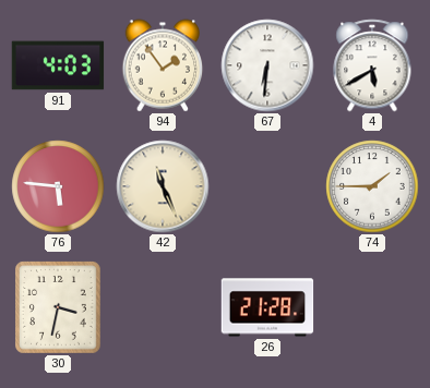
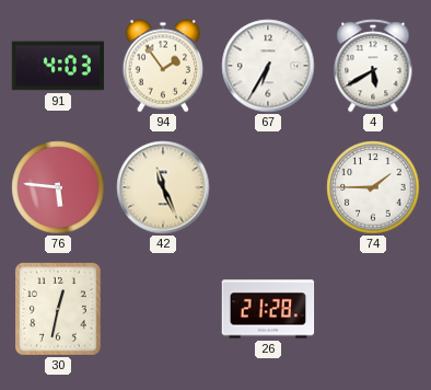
67: 6:31 -> 6:35 (268, 66)
30: 3:32 -> 12:32 (59, 310)
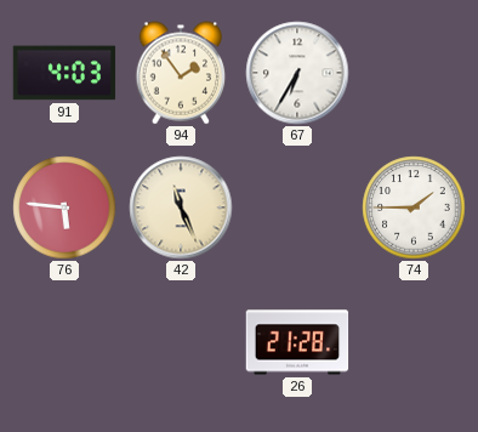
4: 5:40 -> none (373, 66)
30: 12:32 -> none (59, 310)
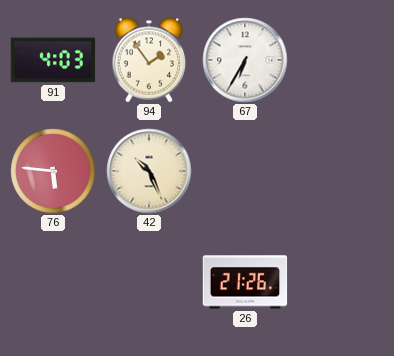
42: 11:26 -> 10:26 (149, 171)
74: 1:45 -> none (414, 208)
26: 21:28 -> 21:26 (245, 282)
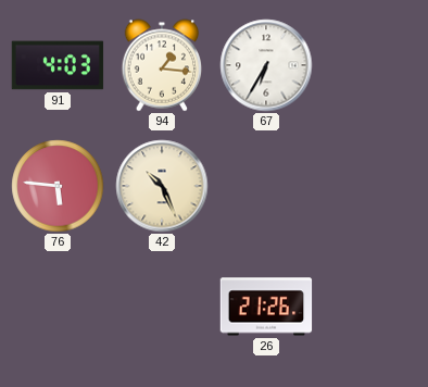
94: 1:54 -> 1:16 (162, 65)
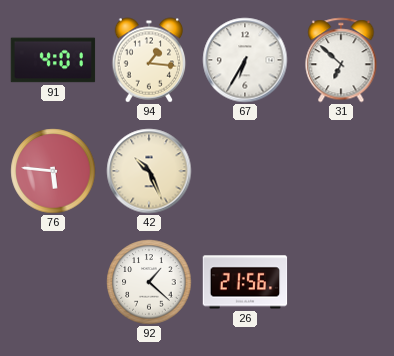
91: 4:03 -> 4:01 (53, 60)
31: none -> 6:52 (341, 60)
92: none -> 1:22 (149, 282)
26: 21:26 -> 21:56 (245, 282)
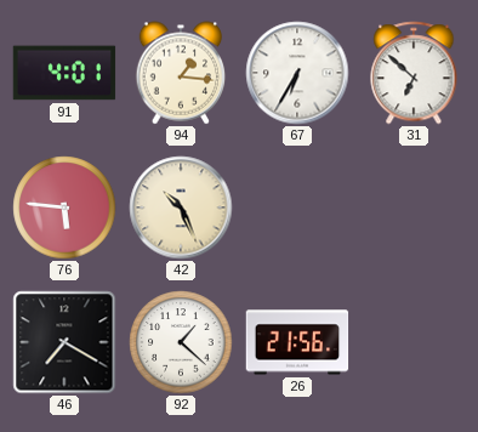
46: none -> 7:20 (64, 342)
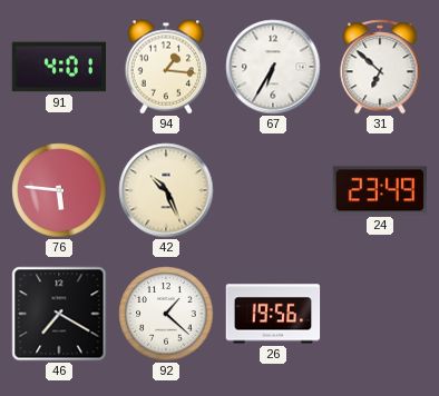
24: none -> 23:49 (380, 190)
26: 21:56 -> 19:56 (273, 314)
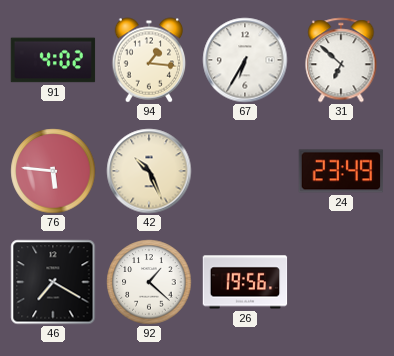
91: 4:01 -> 4:02 (53, 60)
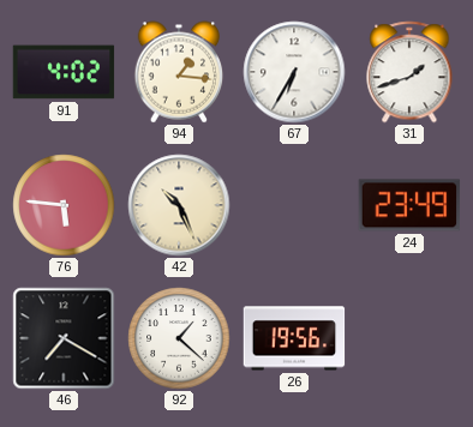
31: 6:52 -> 1:42 (409, 72)
